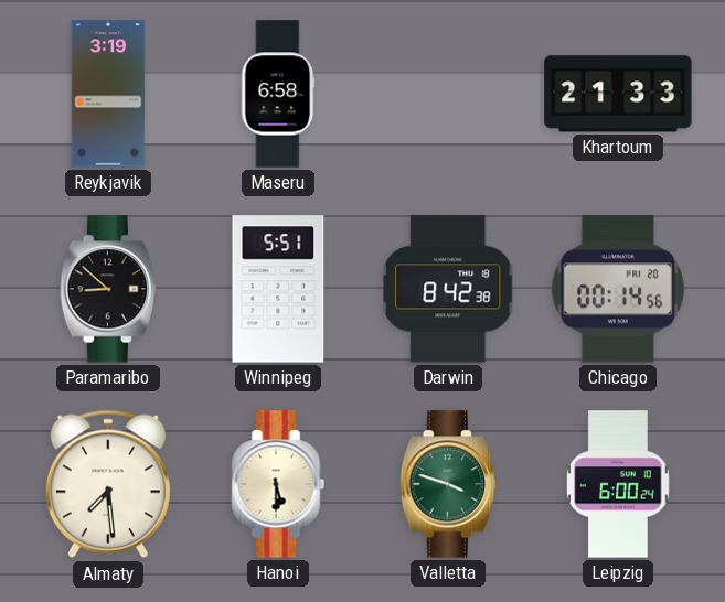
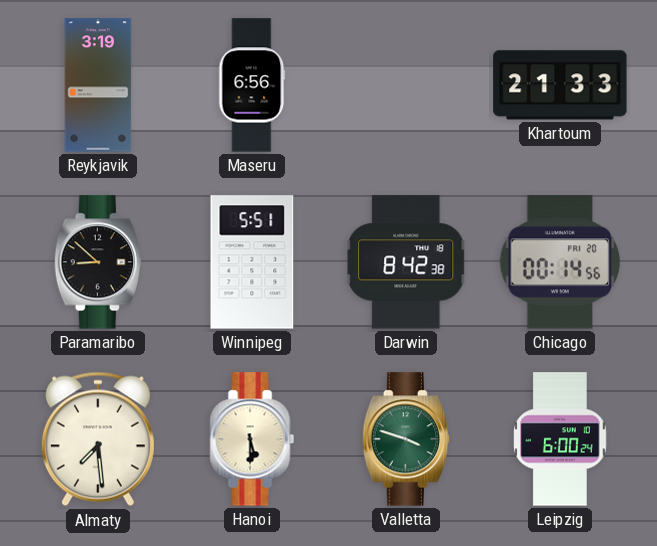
Maseru: 6:58 -> 6:56 (252, 85)
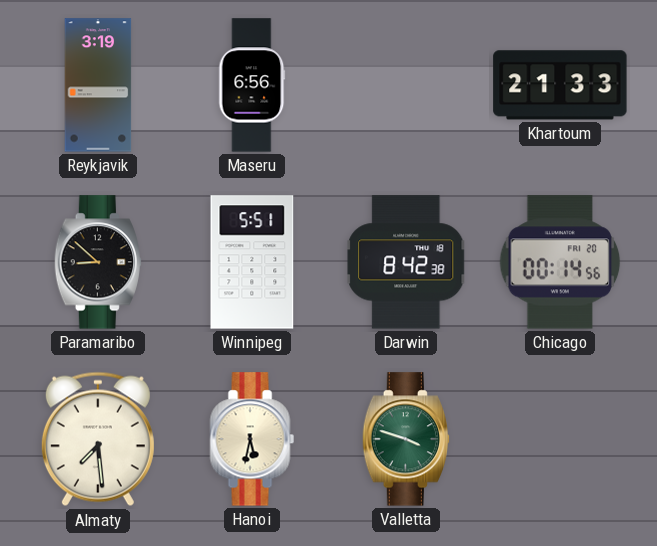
Hanoi: 5:30 -> 5:32 (252, 439)
Leipzig: 6:00 -> none (560, 439)
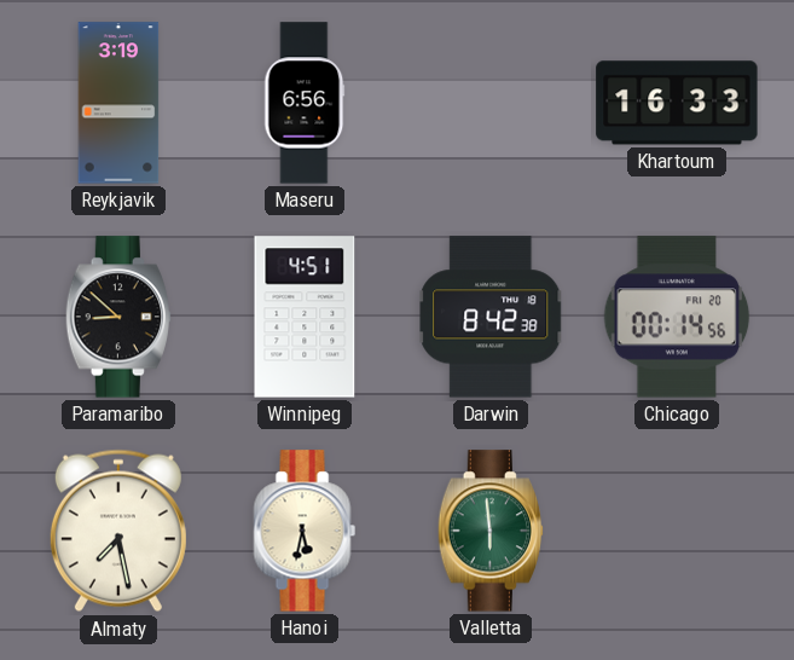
Khartoum: 21:33 -> 16:33 (677, 103)
Winnipeg: 5:51 -> 4:51 (305, 317)
Almaty: 7:29 -> 7:28 (118, 531)
Valletta: 3:48 -> 5:59 (489, 531)
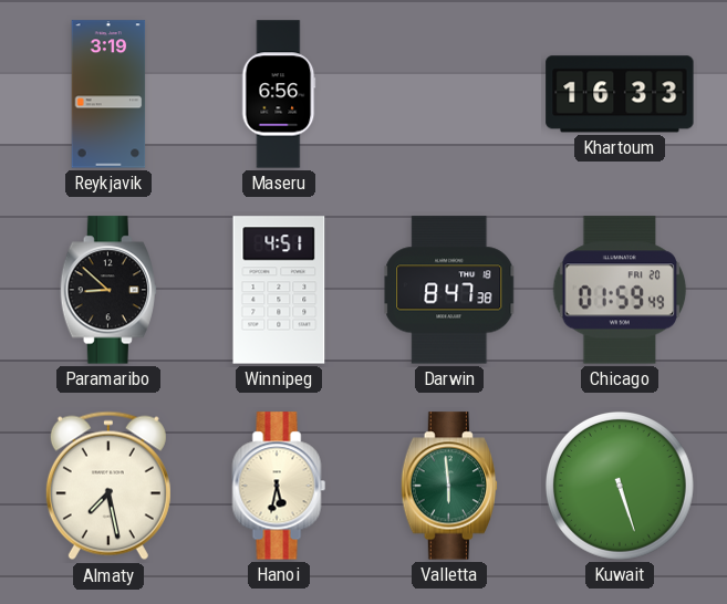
Darwin: 8:42 -> 8:47 (449, 290)
Chicago: 00:14 -> 01:59 (620, 290)
Kuwait: none -> 5:27 (620, 486)
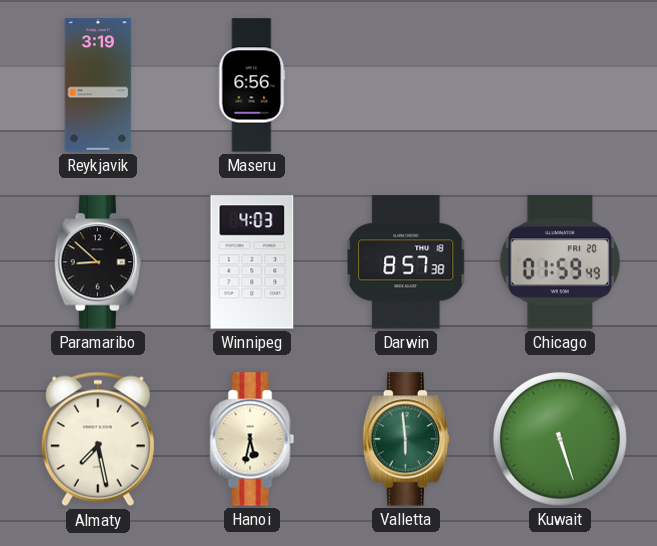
Khartoum: 16:33 -> none (620, 94)
Winnipeg: 4:51 -> 4:03 (252, 262)
Darwin: 8:47 -> 8:57 (406, 262)
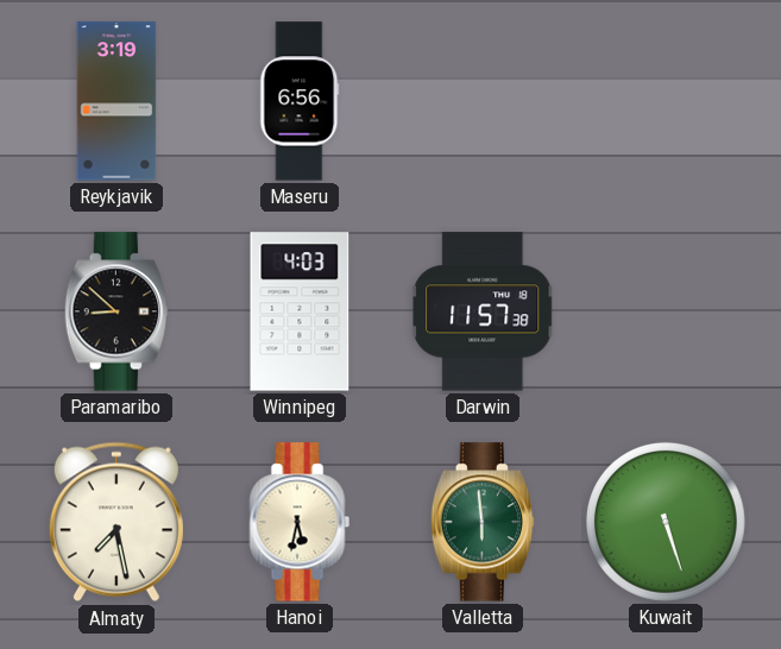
Darwin: 8:57 -> 11:57 (483, 311)
Chicago: 01:59 -> none (560, 262)
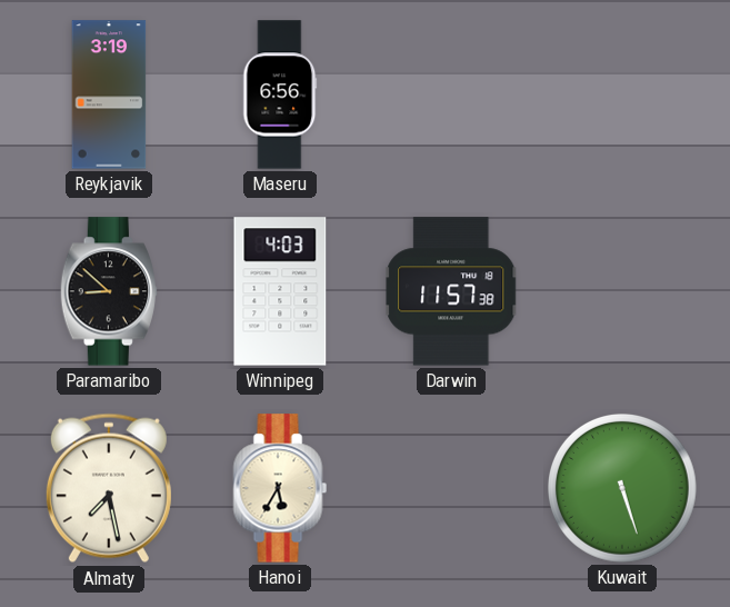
Hanoi: 5:32 -> 5:35 (280, 488)
Valletta: 5:59 -> none (481, 522)
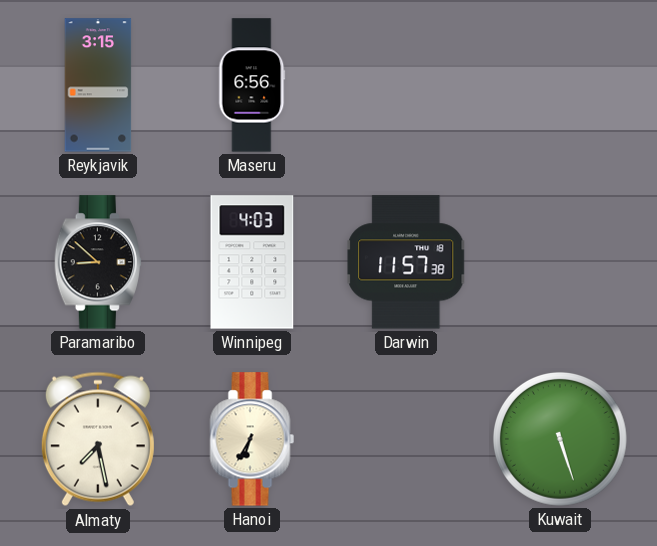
Reykjavik: 3:19 -> 3:15 (98, 85)
Hanoi: 5:35 -> 6:35 (252, 439)
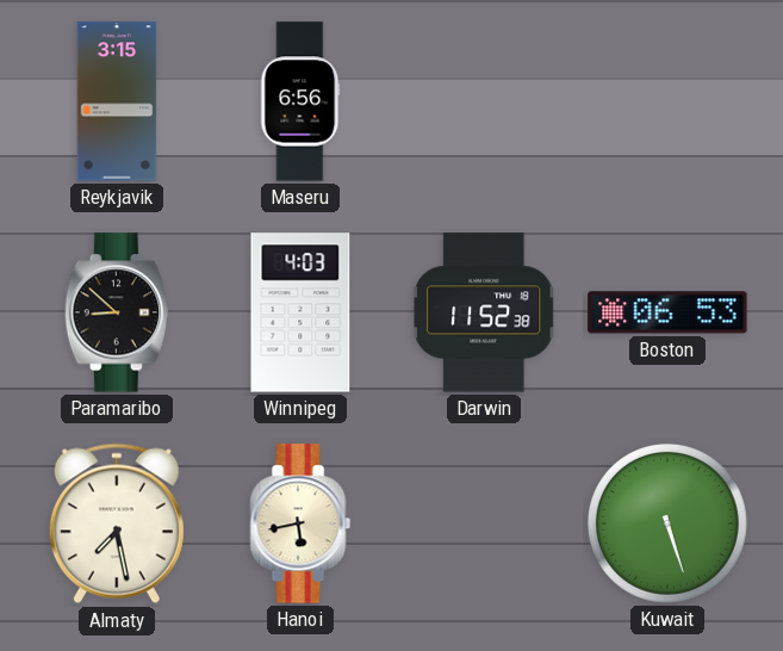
Darwin: 11:57 -> 11:52 (484, 312)
Boston: none -> 06:53 (667, 312)
Hanoi: 6:35 -> 5:43 (300, 523)
